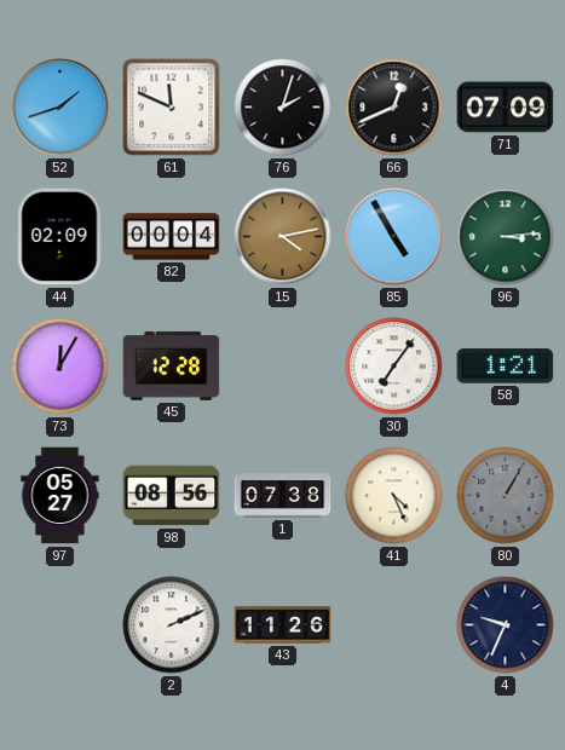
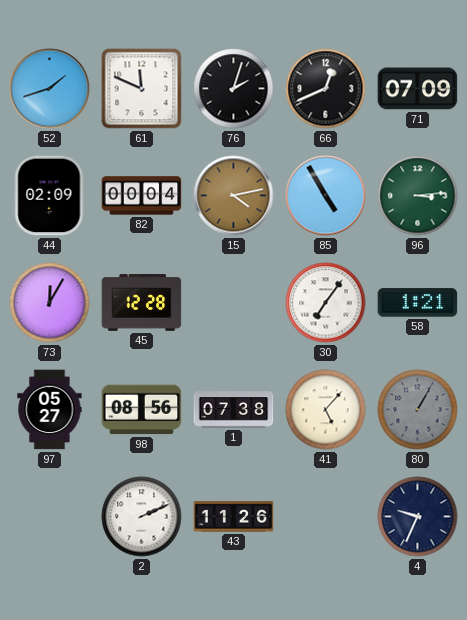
41: 4:26 -> 5:07 (326, 410)
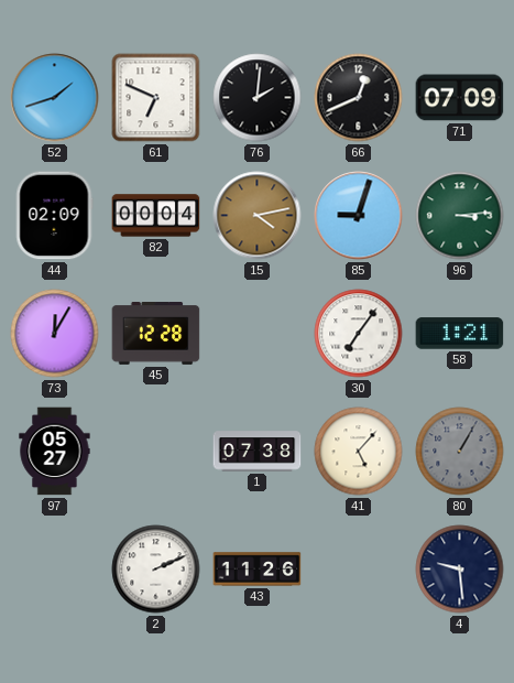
61: 11:49 -> 6:49 (156, 98)
76: 2:03 -> 2:01 (258, 98)
85: 4:55 -> 9:03 (359, 216)
98: 08:56 -> none (142, 410)
4: 9:34 -> 9:29 (460, 570)
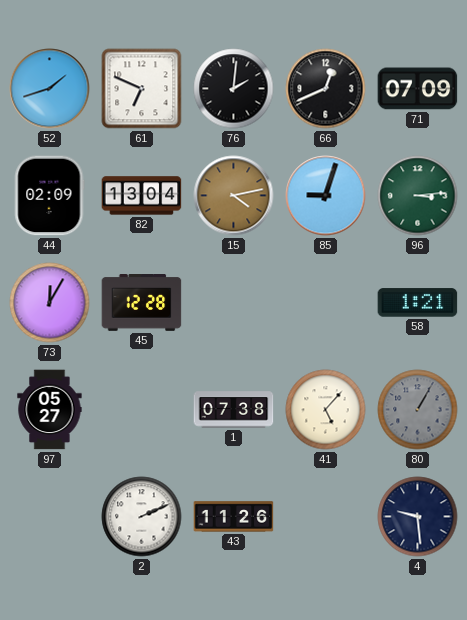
82: 00:04 -> 13:04 (142, 196)
30: 7:06 -> none (359, 334)
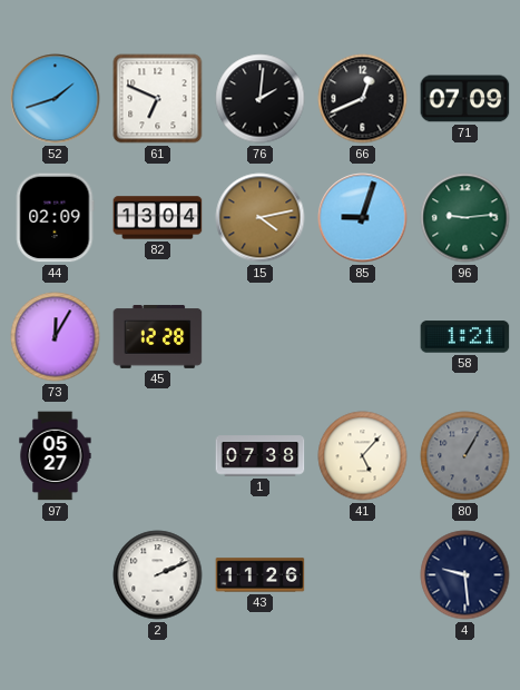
96: 3:14 -> 9:14 (465, 218)
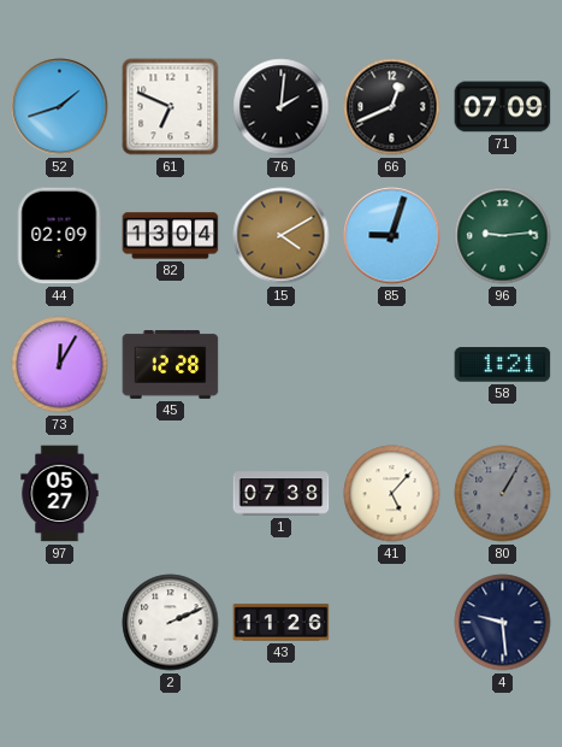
15: 4:13 -> 4:10 (282, 236)
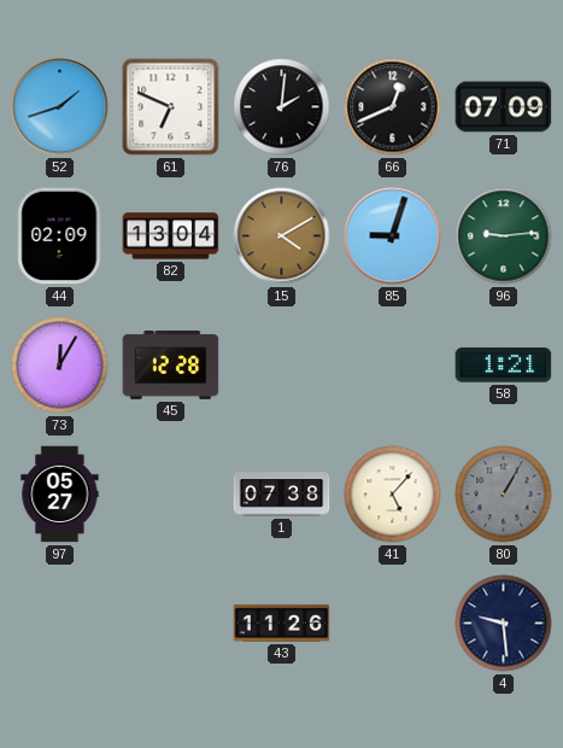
2: 2:11 -> none (171, 623)
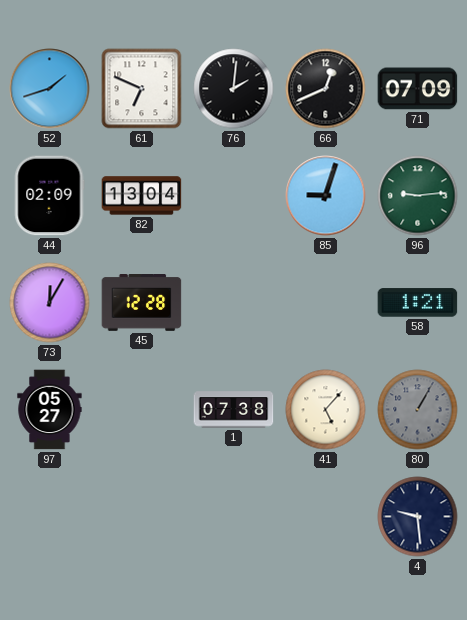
15: 4:10 -> none (282, 236)
43: 11:26 -> none (282, 624)
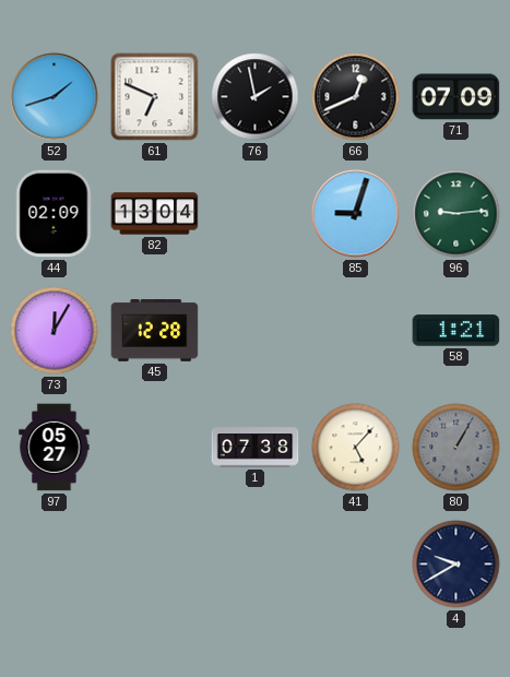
76: 2:01 -> 1:58 (256, 97)
4: 9:29 -> 9:40 (456, 565)
